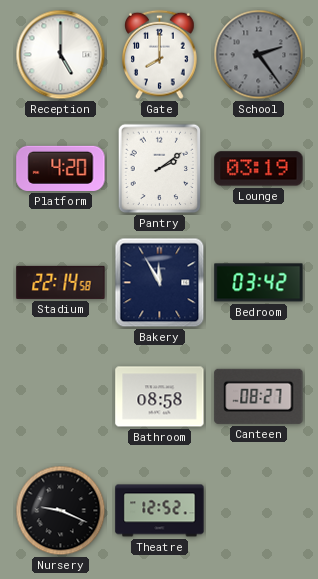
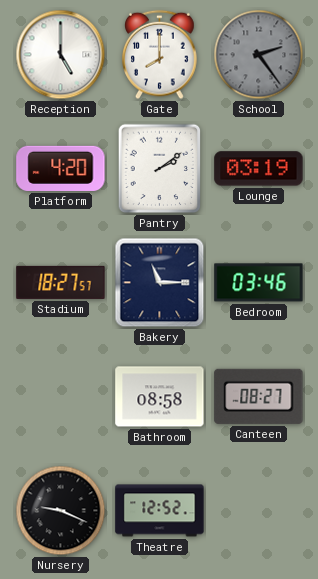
Stadium: 22:14 -> 18:27 (61, 282)
Bakery: 11:55 -> 11:15 (160, 283)
Bedroom: 03:42 -> 03:46 (259, 283)
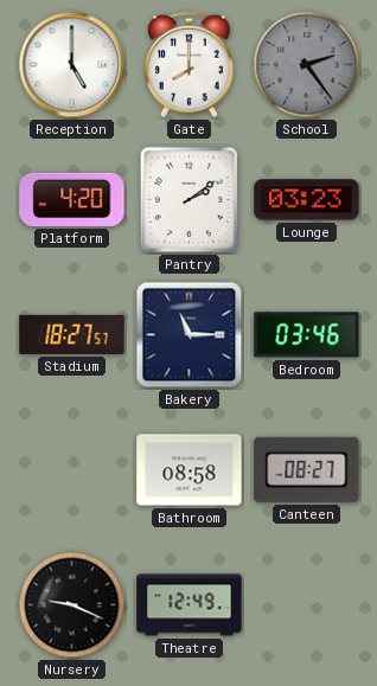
Lounge: 03:19 -> 03:23 (307, 200)
Theatre: 12:52 -> 12:49 (190, 605)
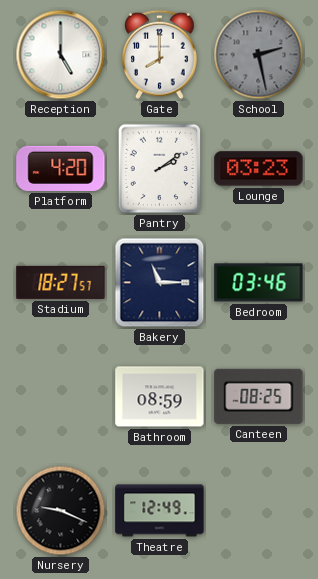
School: 2:24 -> 2:28 (259, 55)
Bathroom: 08:58 -> 08:59 (160, 397)
Canteen: 08:27 -> 08:25 (259, 396)
